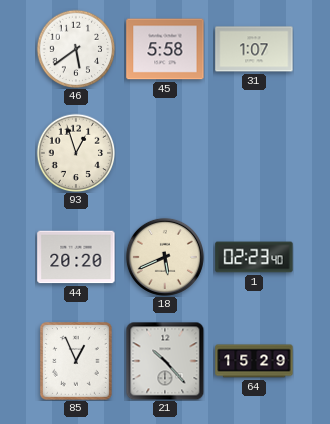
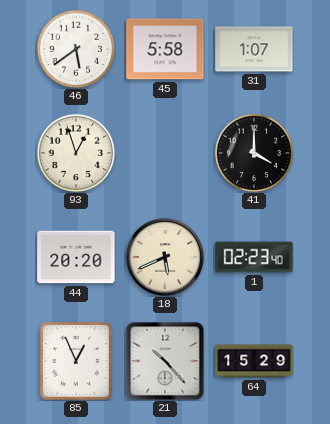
41: none -> 4:00 (254, 153)
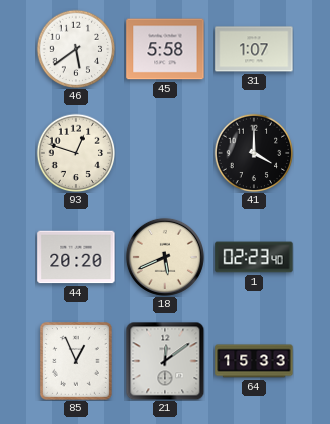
93: 12:57 -> 12:48 (76, 153)
21: 10:23 -> 12:09 (165, 361)
64: 15:29 -> 15:33 (254, 361)
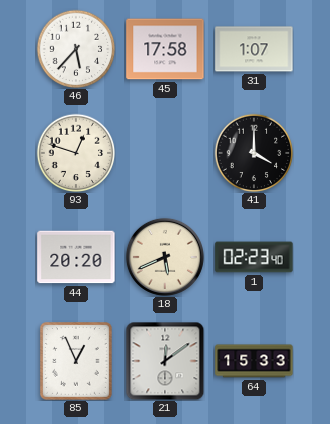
46: 5:39 -> 5:37 (76, 49)
45: 5:58 -> 17:58 (165, 49)
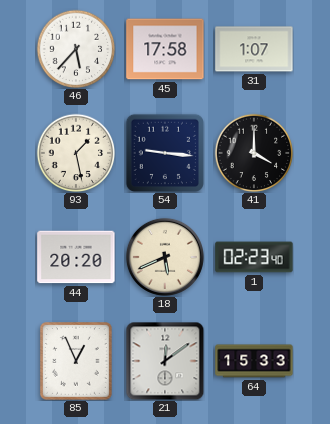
93: 12:48 -> 1:28 (76, 153)
54: none -> 9:16 (165, 153)
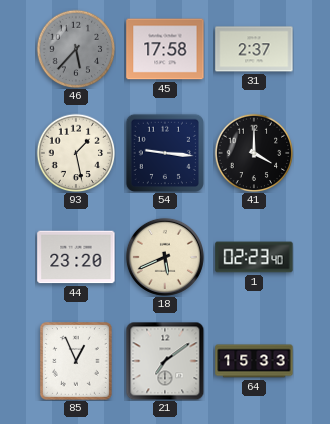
46 dial: white -> grey (76, 49)
31: 1:07 -> 2:37 (254, 49)
44: 20:20 -> 23:20 (76, 257)
21: 12:09 -> 7:09 (165, 361)
